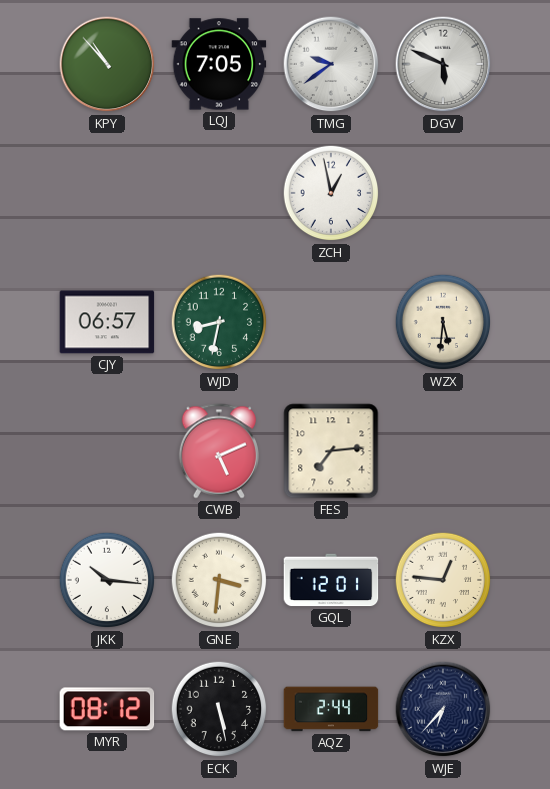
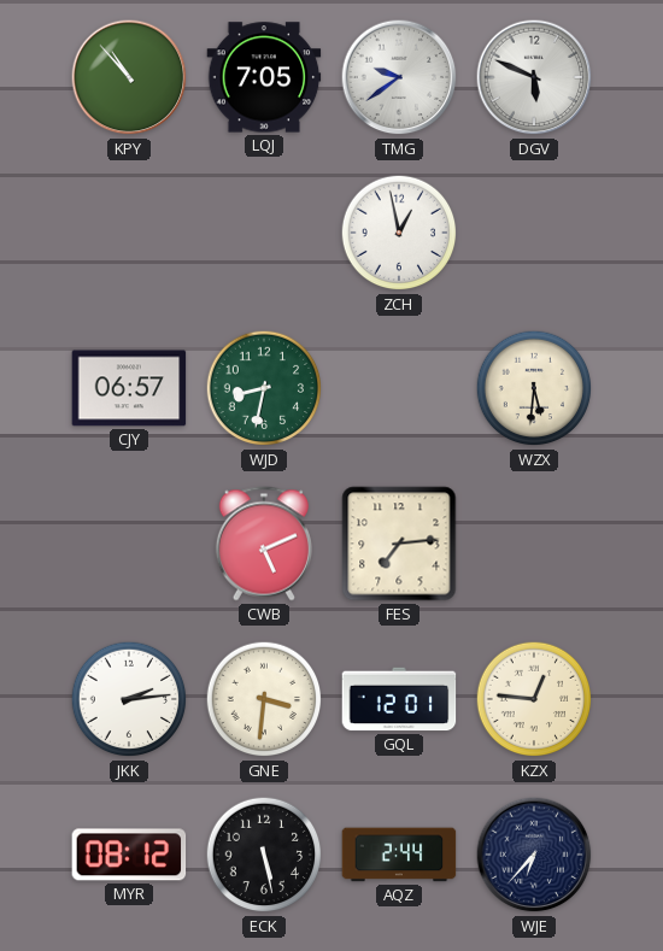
JKK: 10:16 -> 2:14 (129, 699)
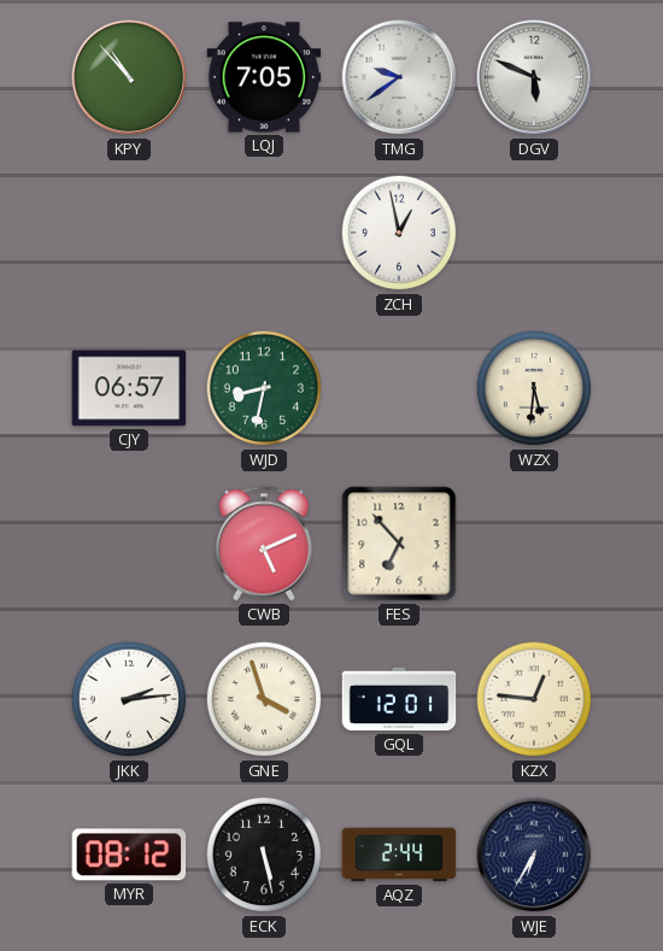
FES: 7:14 -> 6:53 (399, 544)
GNE: 3:31 -> 3:57 (264, 699)
WJE: 6:37 -> 6:35 (534, 855)
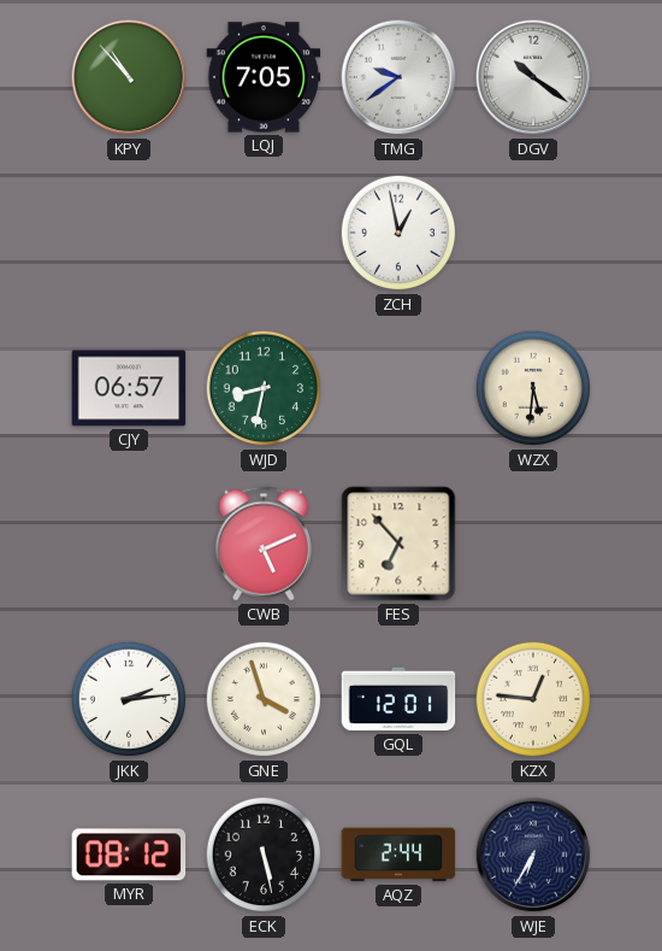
DGV: 5:49 -> 10:21 (533, 77)
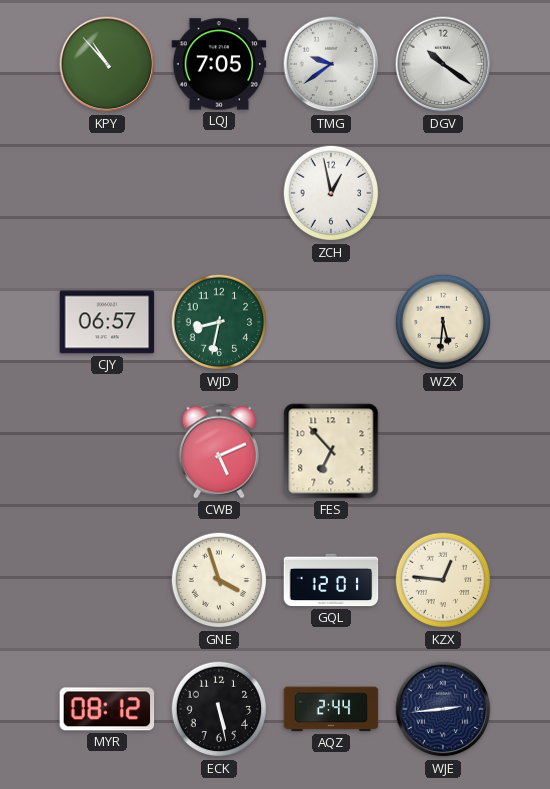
JKK: 2:14 -> none (129, 699)
WJE: 6:35 -> 2:44 (443, 709)
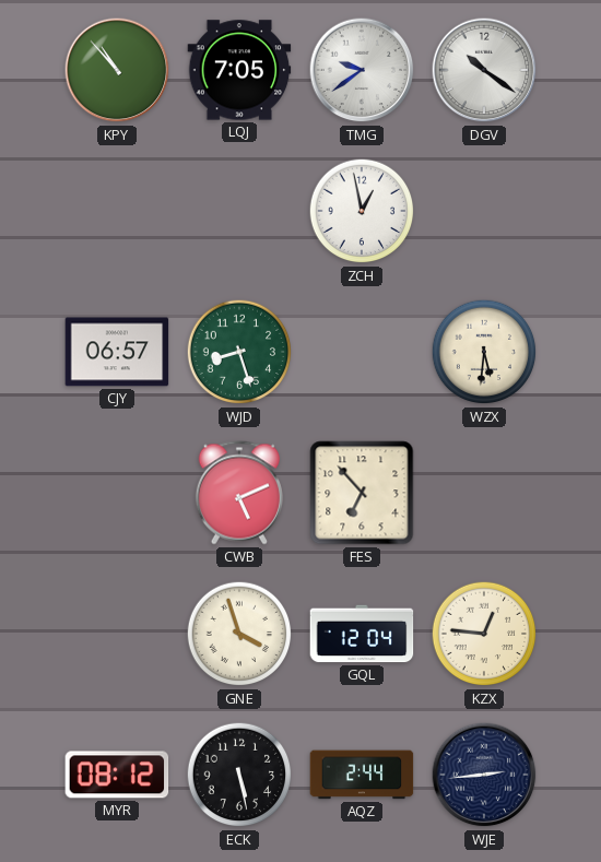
WJD: 8:32 -> 8:27 (239, 352)
GQL: 12:01 -> 12:04 (362, 634)
